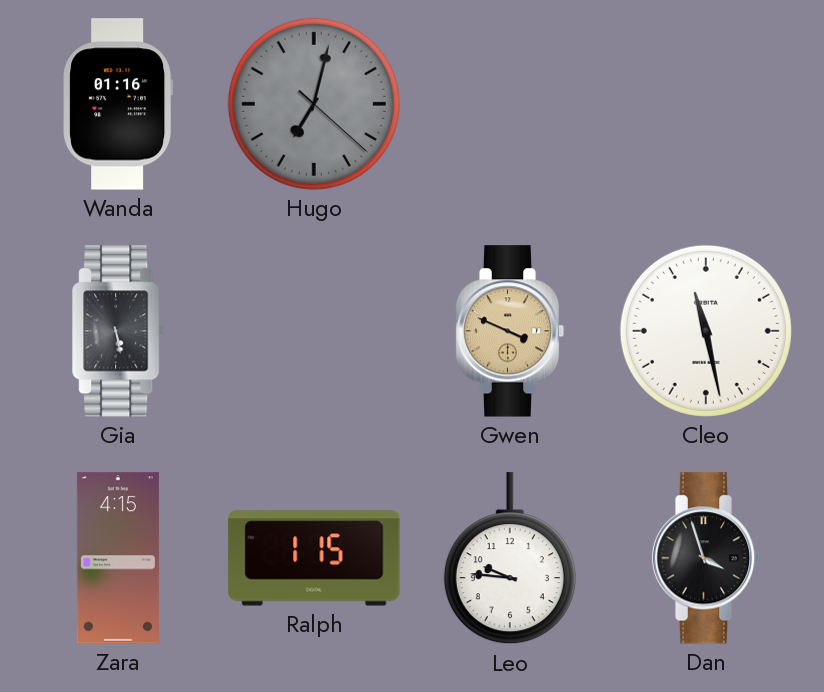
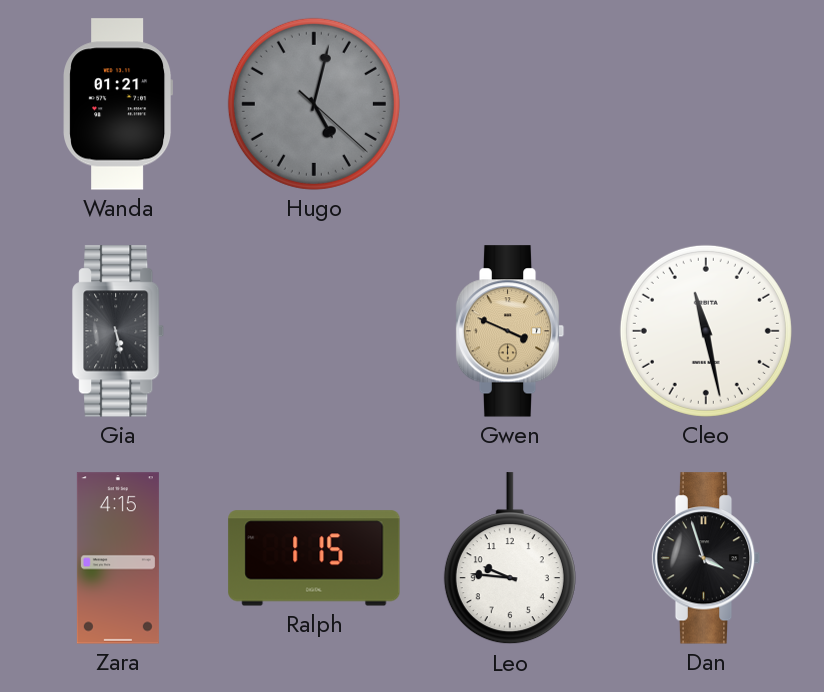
Wanda: 01:16 -> 01:21 (118, 104)
Hugo: 7:02 -> 5:02 (314, 104)
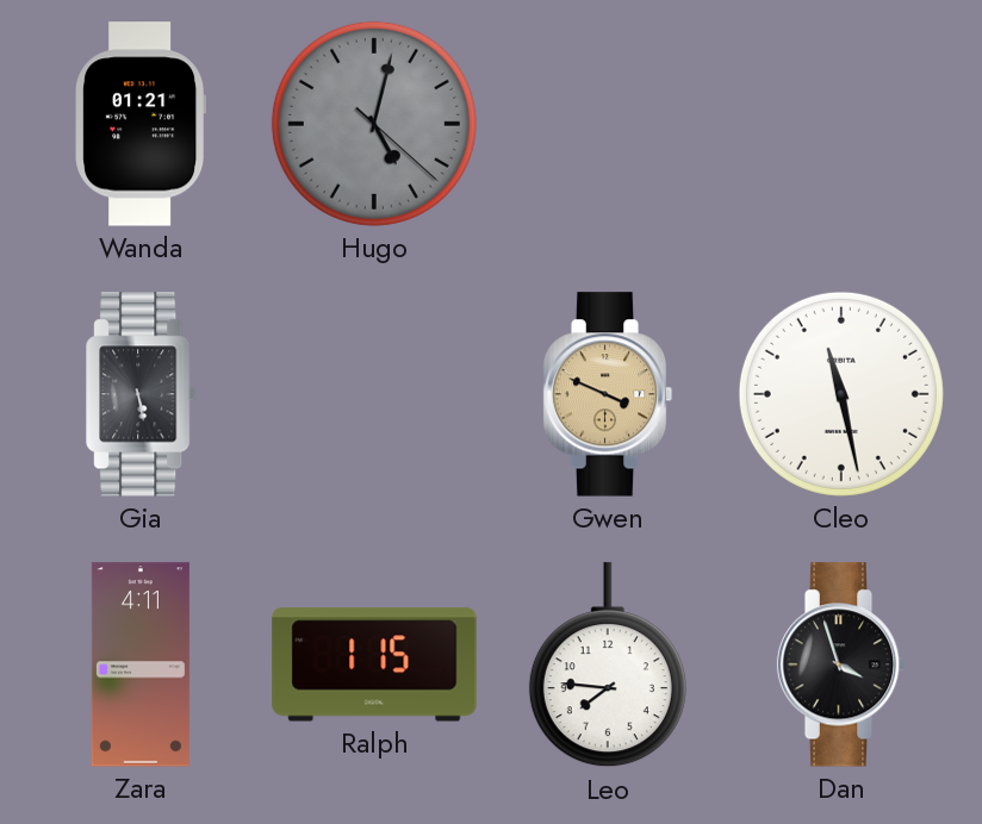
Zara: 4:15 -> 4:11 (141, 664)
Leo: 9:46 -> 7:46 (608, 666)
